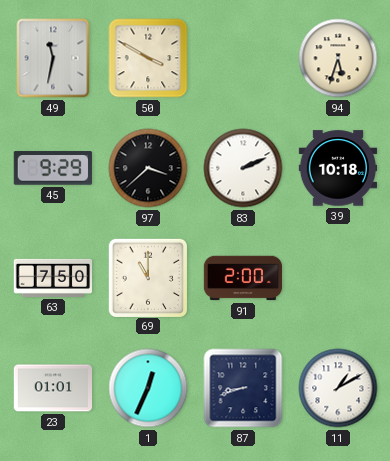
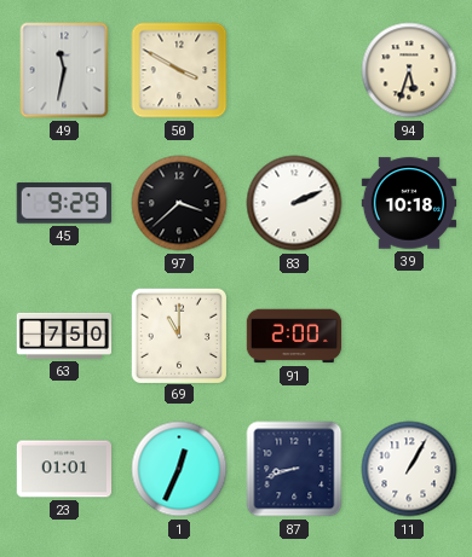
11: 1:10 -> 1:05 (409, 469)
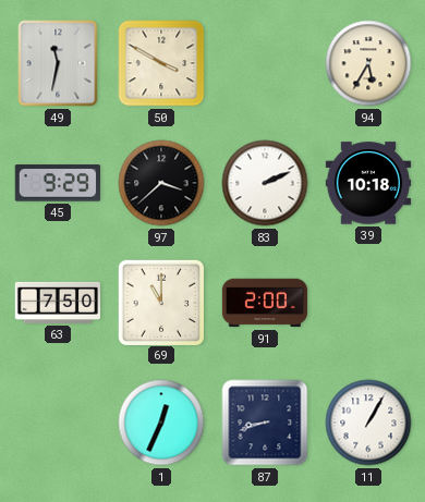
94: 5:33 -> 5:35 (368, 63)
23: 01:01 -> none (64, 469)
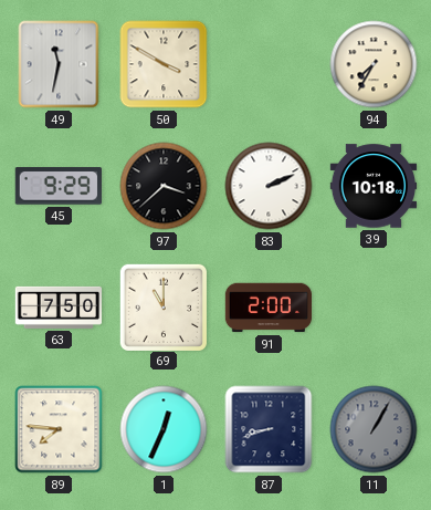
94: 5:35 -> 7:35 (374, 64)
89: none -> 7:46 (59, 429)
11 dial: white -> grey (374, 429)
